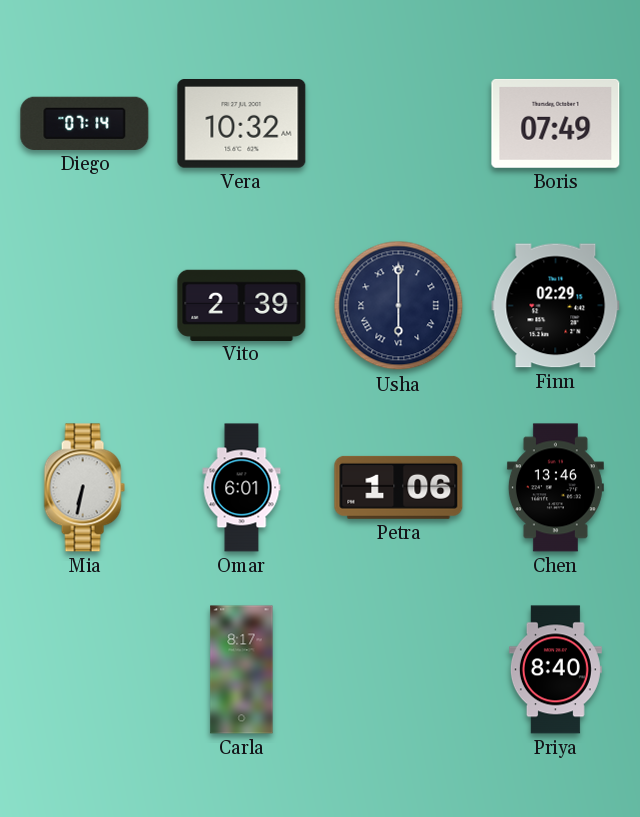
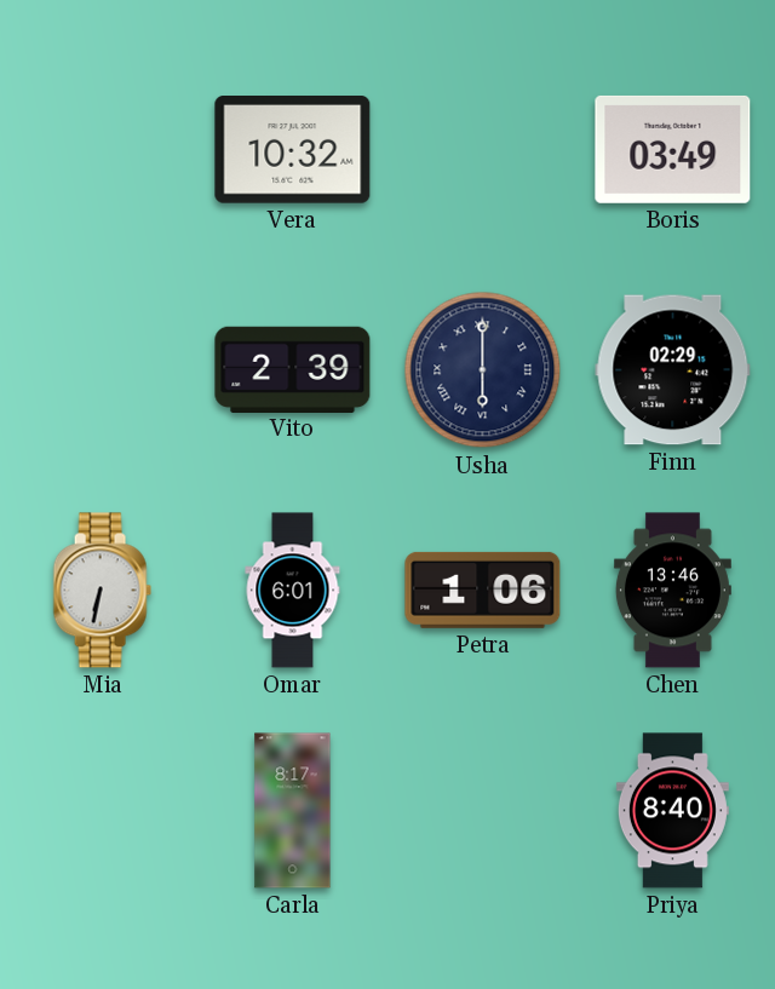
Diego: 07:14 -> none (85, 123)
Boris: 07:49 -> 03:49 (673, 149)
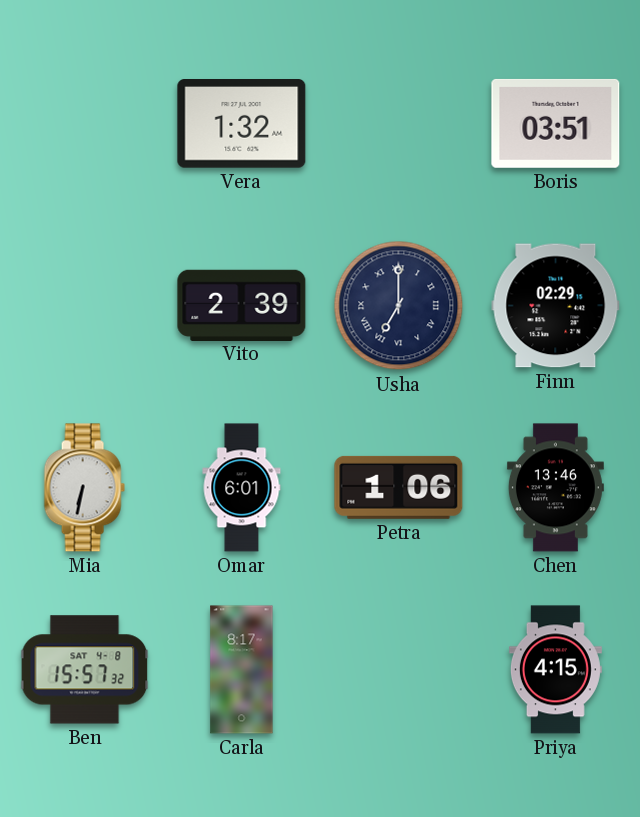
Vera: 10:32 -> 1:32 (242, 124)
Boris: 03:49 -> 03:51 (556, 123)
Usha: 6:00 -> 7:00 (399, 306)
Ben: none -> 15:57 (85, 670)
Priya: 8:40 -> 4:15 (555, 670)
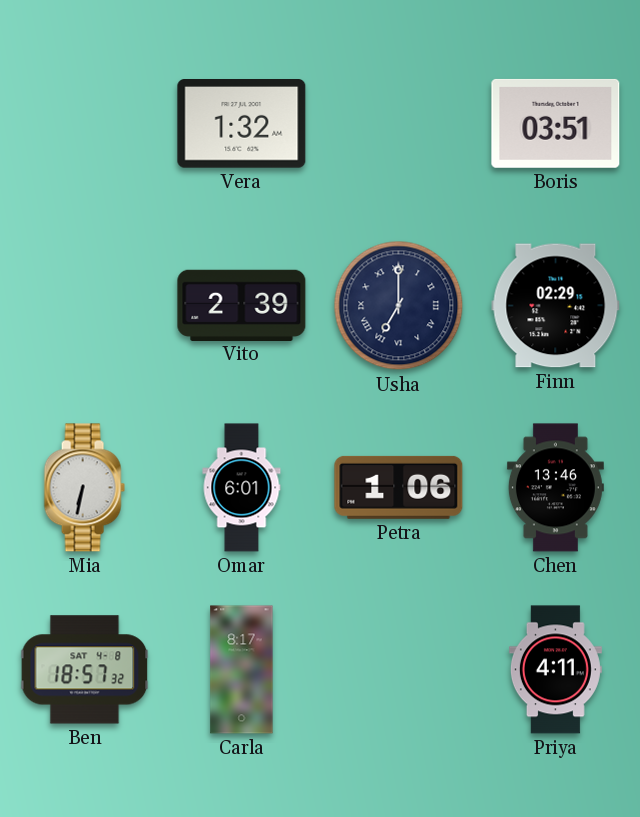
Ben: 15:57 -> 18:57 (85, 670)
Priya: 4:15 -> 4:11 (555, 670)
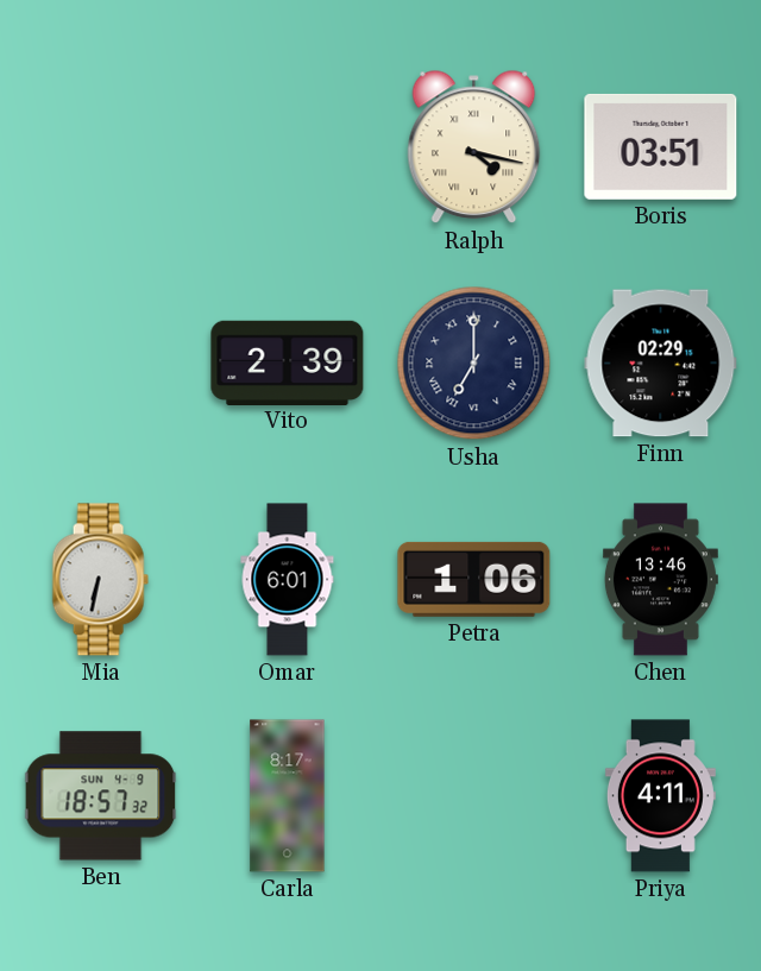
Vera: 1:32 -> none (242, 124)
Ralph: none -> 4:17 (474, 147)
Ben date: SAT 4-8 -> SUN 4-9 (101, 796)
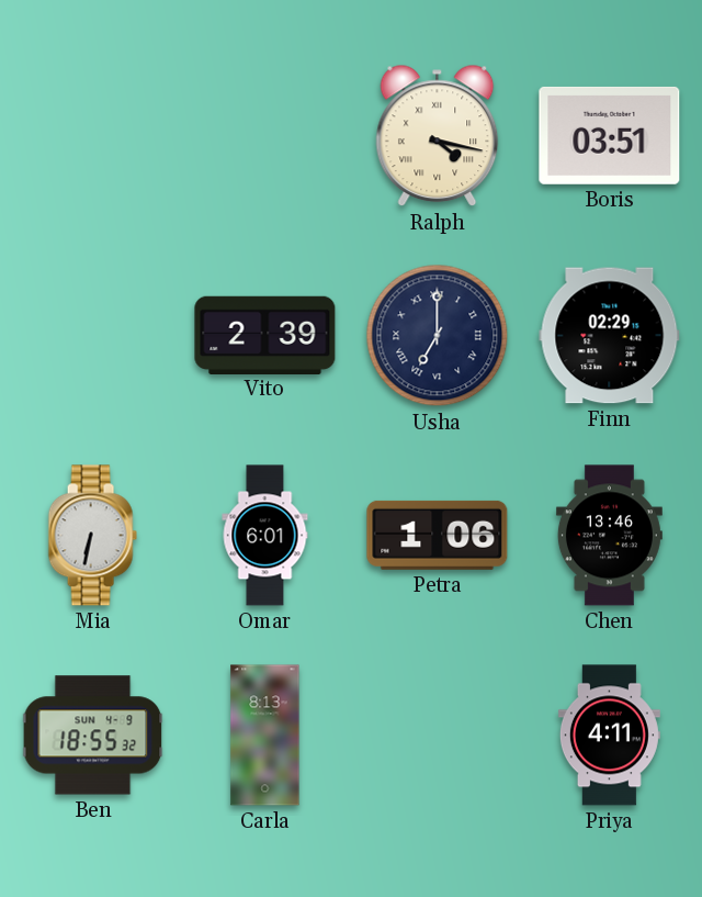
Ben: 18:57 -> 18:55 (93, 736)
Carla: 8:17 -> 8:13 (265, 736)
